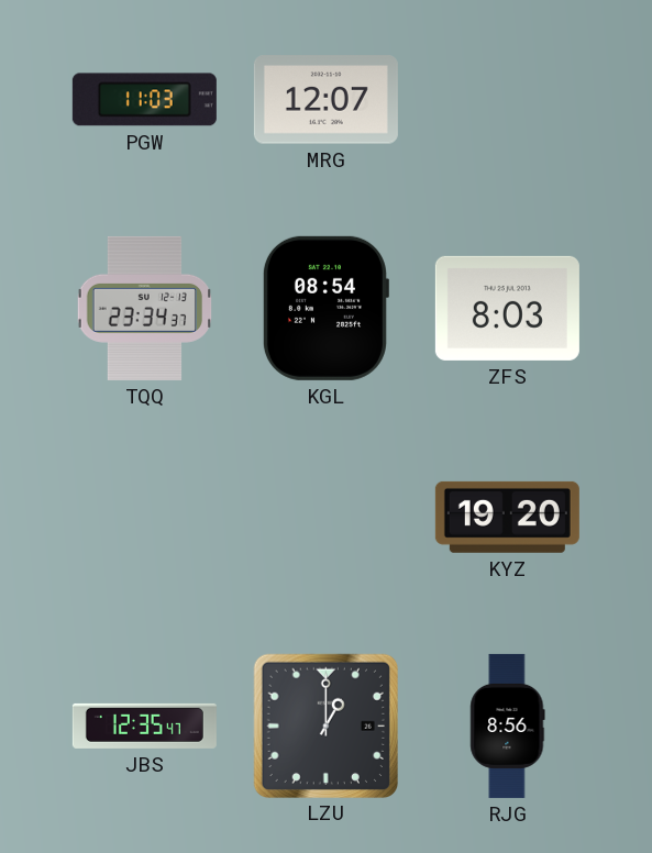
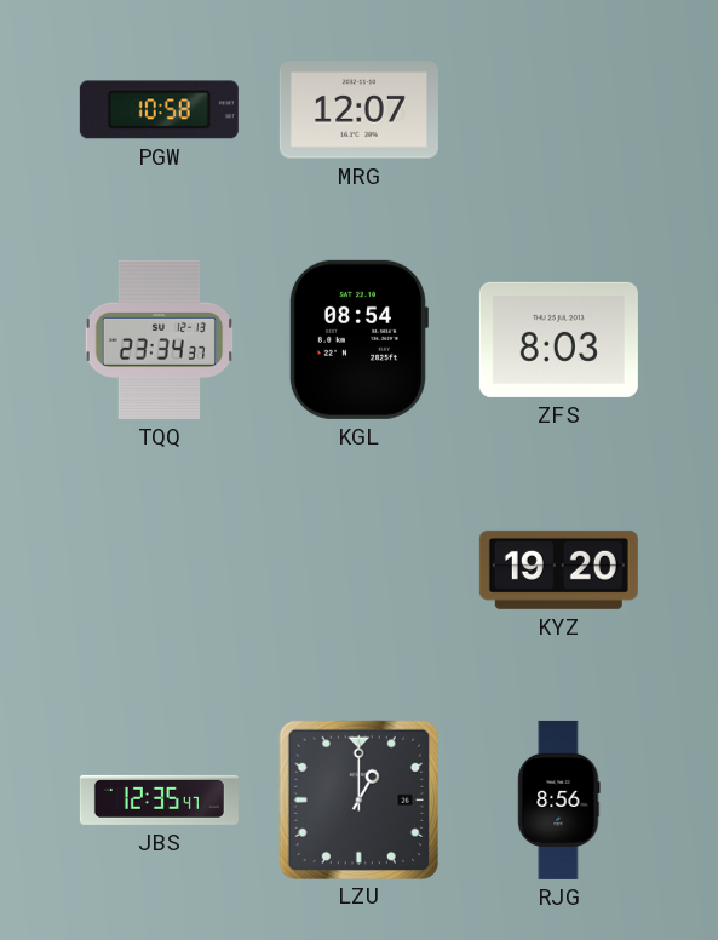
PGW: 11:03 -> 10:58 (159, 110)
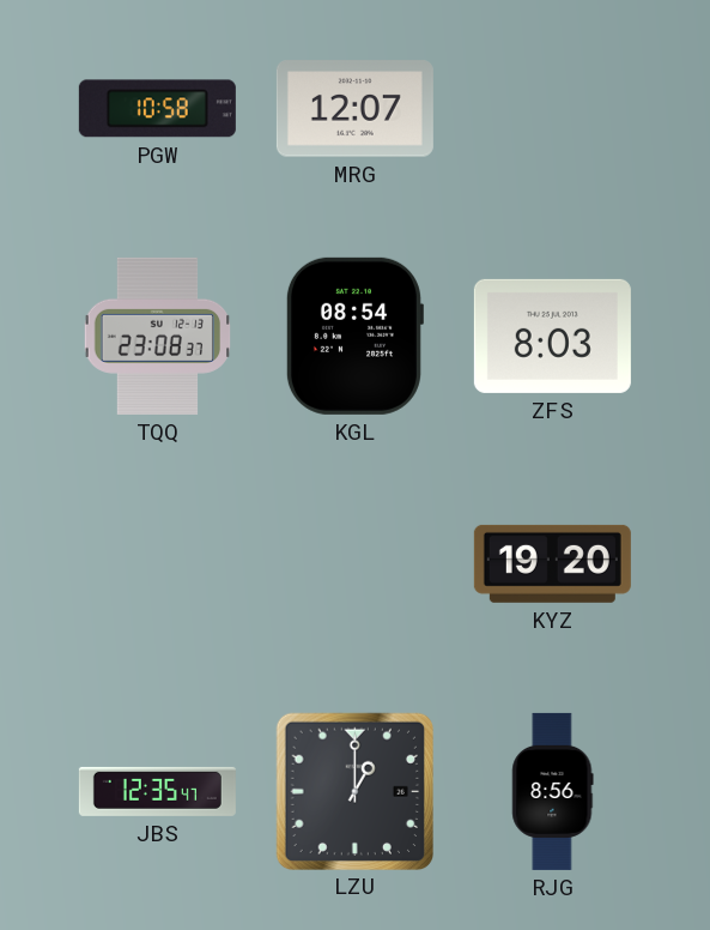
TQQ: 23:34 -> 23:08 (157, 336)
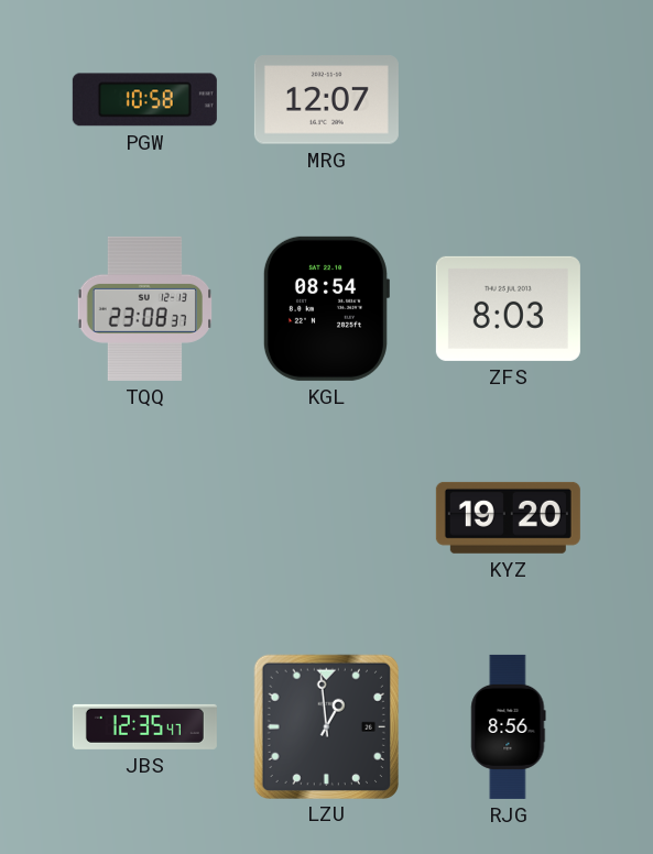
LZU: 1:00 -> 12:59 (326, 726)
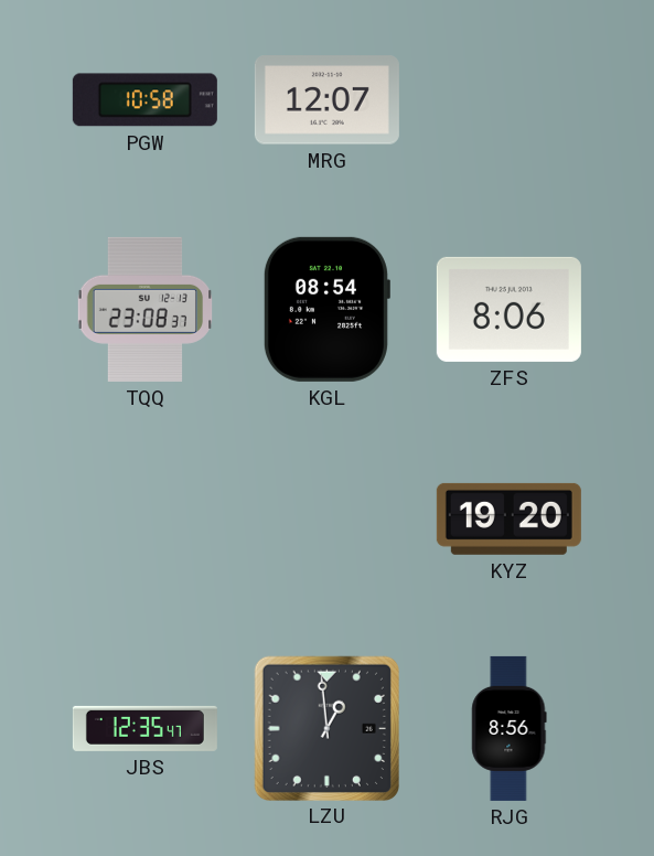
ZFS: 8:03 -> 8:06 (508, 309)
